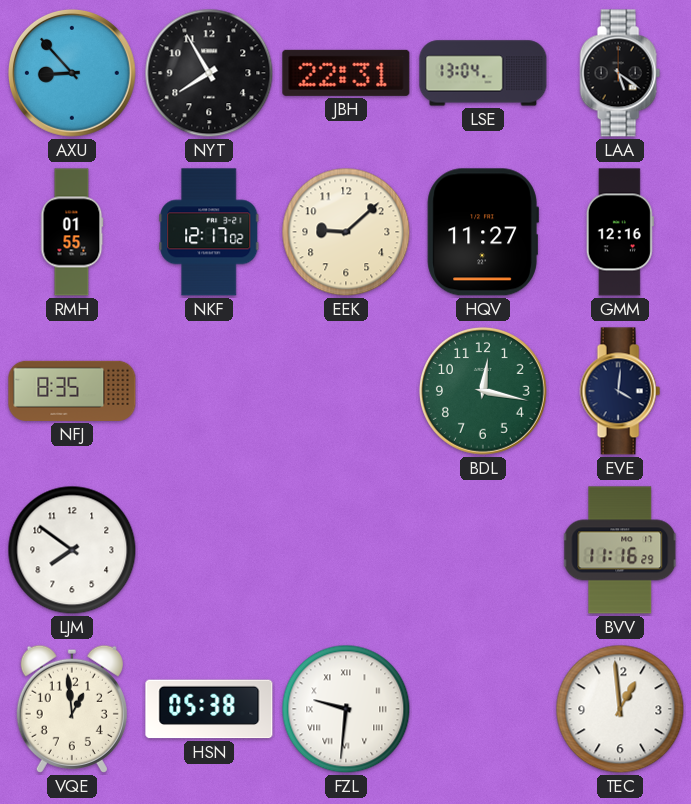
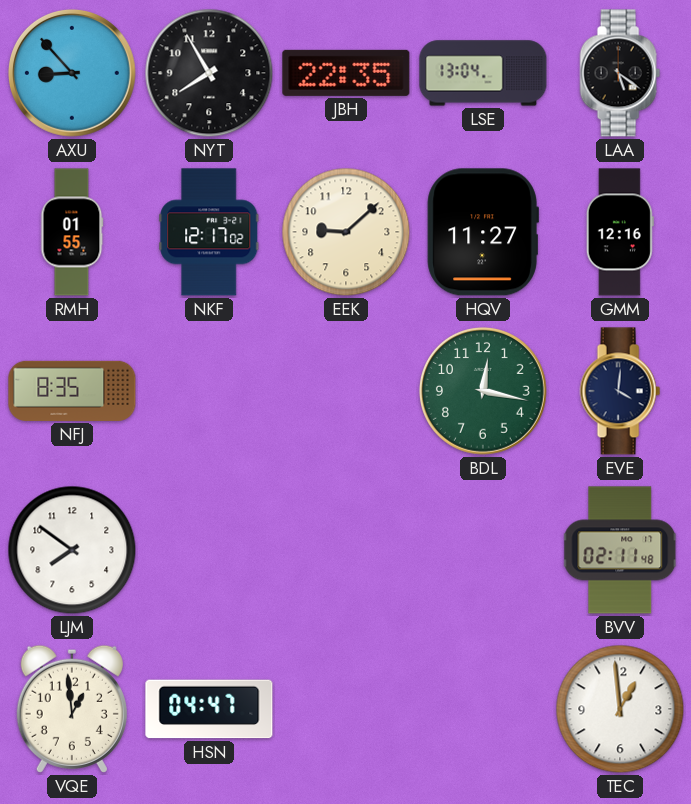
JBH: 22:31 -> 22:35 (346, 73)
BVV: 11:16 -> 02:11 (621, 550)
HSN: 05:38 -> 04:47 (209, 709)
FZL: 9:31 -> none (346, 709)
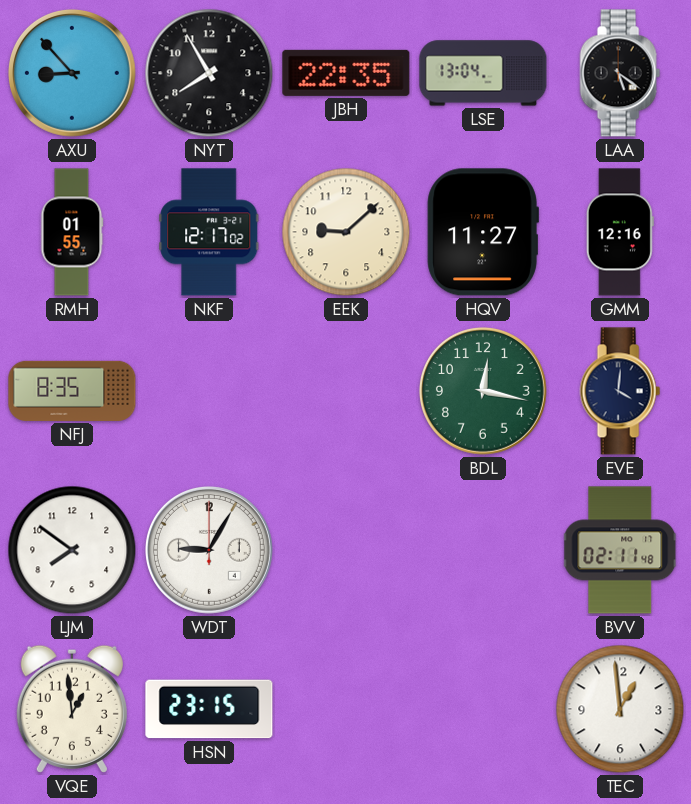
WDT: none -> 9:05 (209, 550)
HSN: 04:47 -> 23:15 (209, 709)
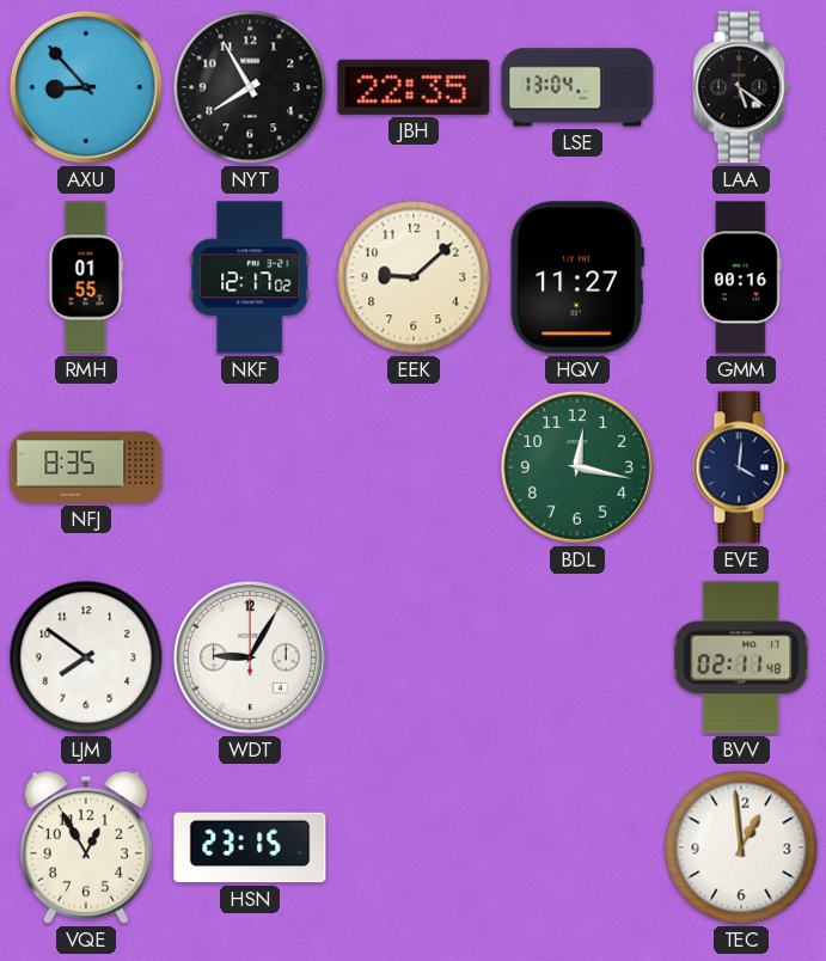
GMM: 12:16 -> 00:16 (741, 277)
VQE: 12:59 -> 12:55 (86, 847)
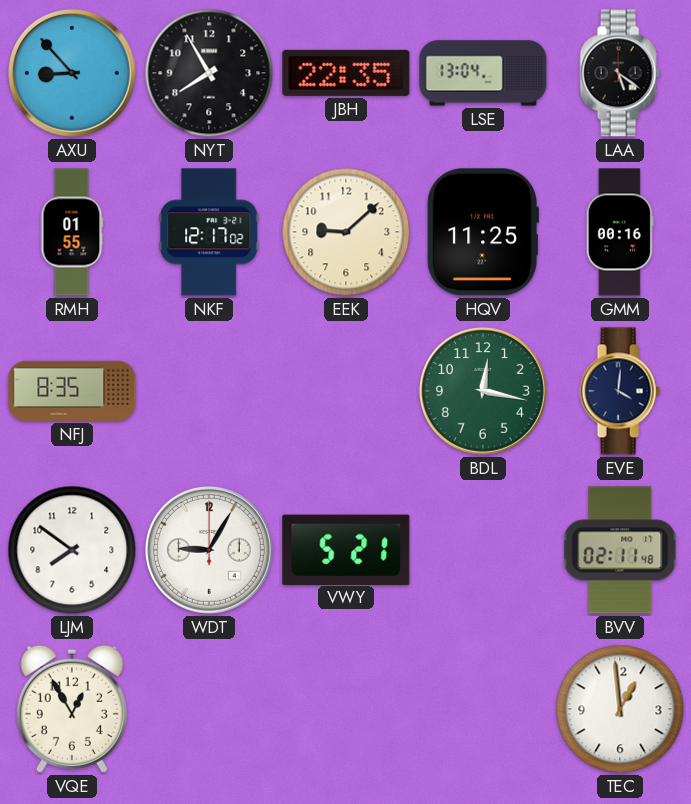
HQV: 11:27 -> 11:25 (483, 232)
VWY: none -> 5:21 (346, 549)
HSN: 23:15 -> none (250, 847)
